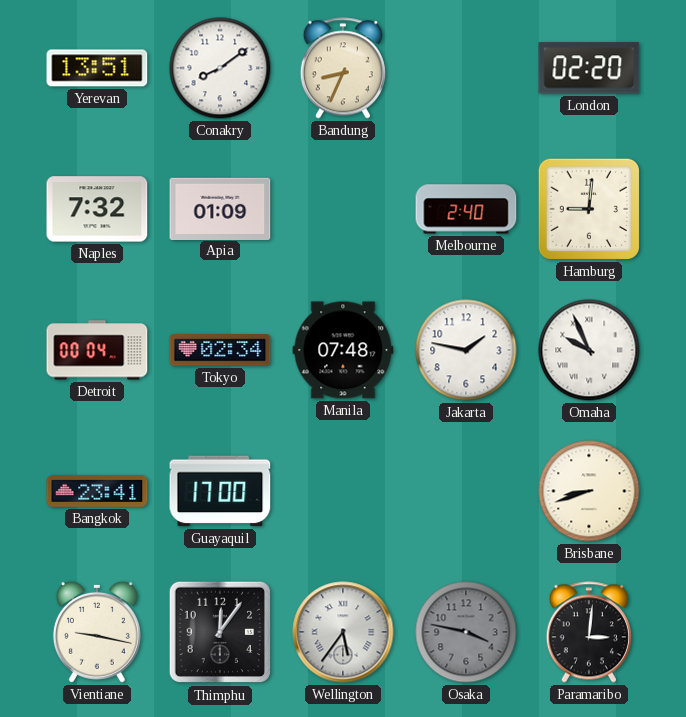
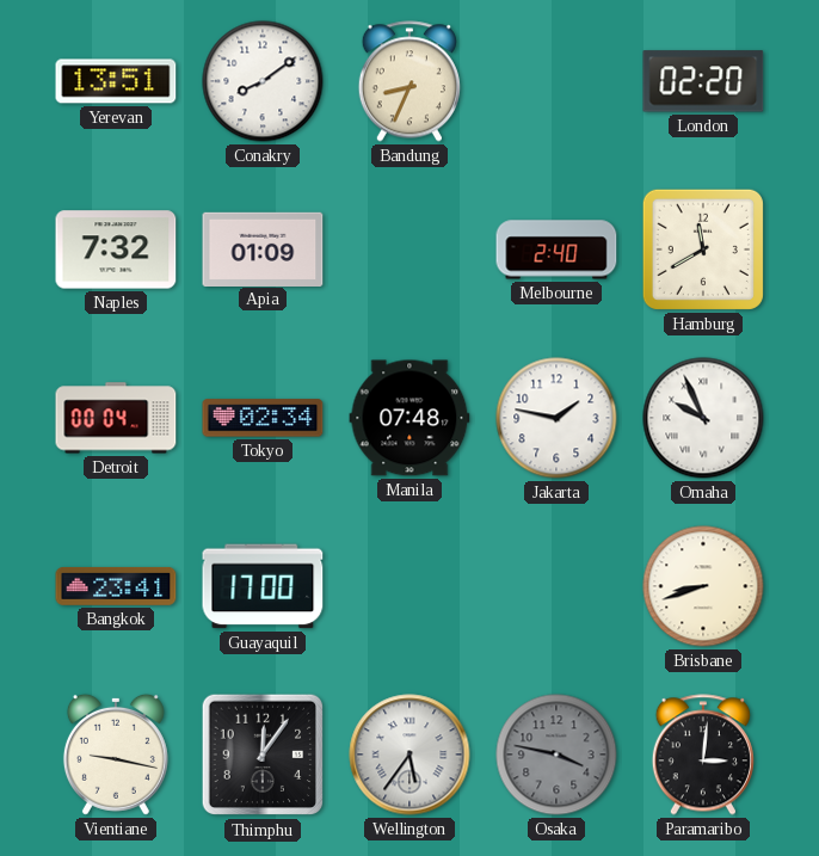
Hamburg: 9:01 -> 11:40 (703, 250)
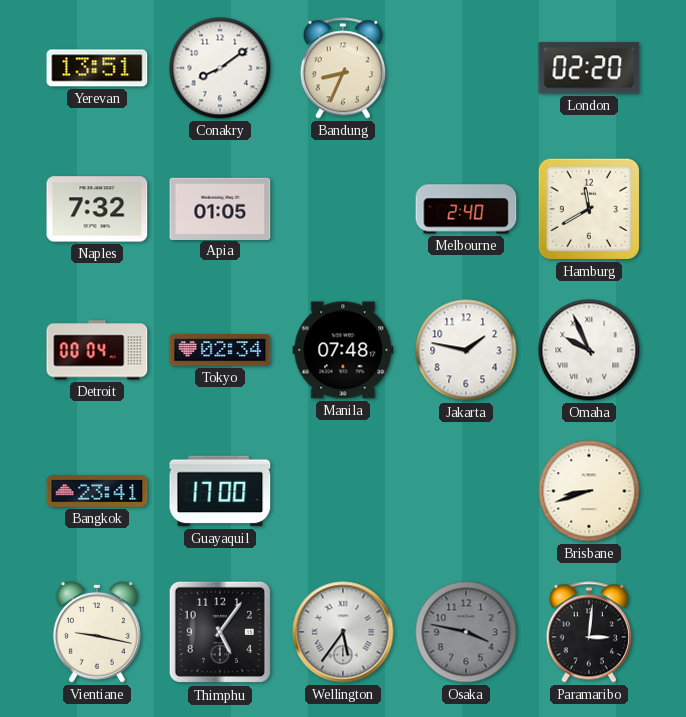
Apia: 01:09 -> 01:05 (220, 208)
Thimphu: 12:06 -> 5:06 (220, 632)
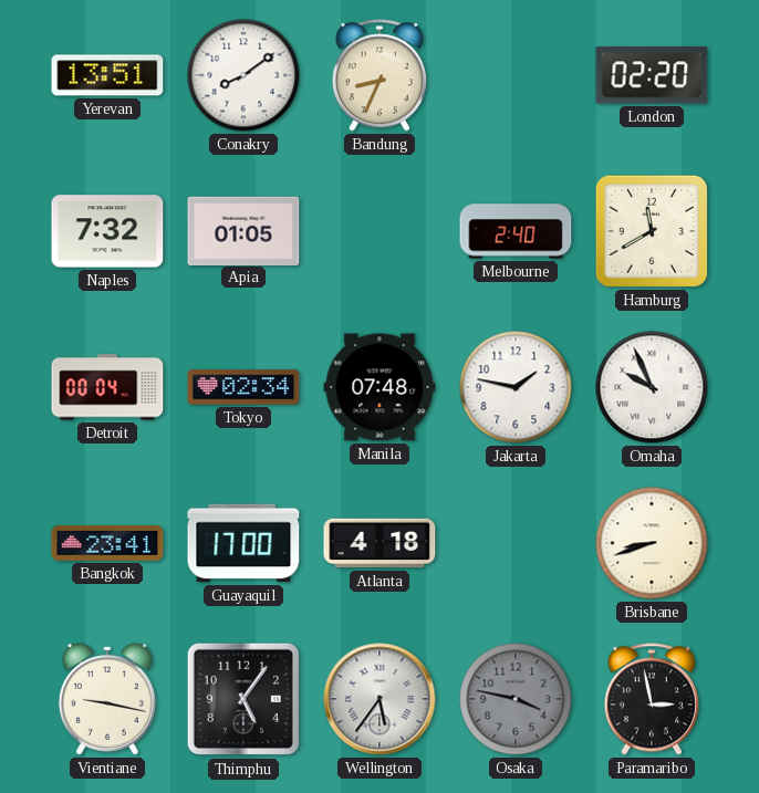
Atlanta: none -> 4:18 (379, 543)
Paramaribo: 3:01 -> 2:58 (652, 699)
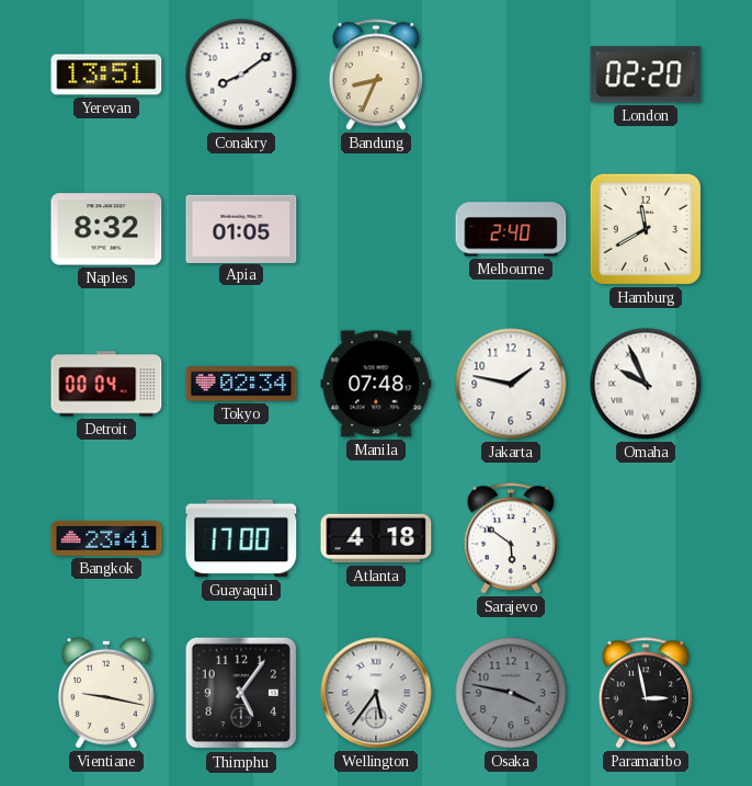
Naples: 7:32 -> 8:32 (106, 229)
Sarajevo: none -> 5:51 (511, 538)
Brisbane: 8:42 -> none (652, 543)
